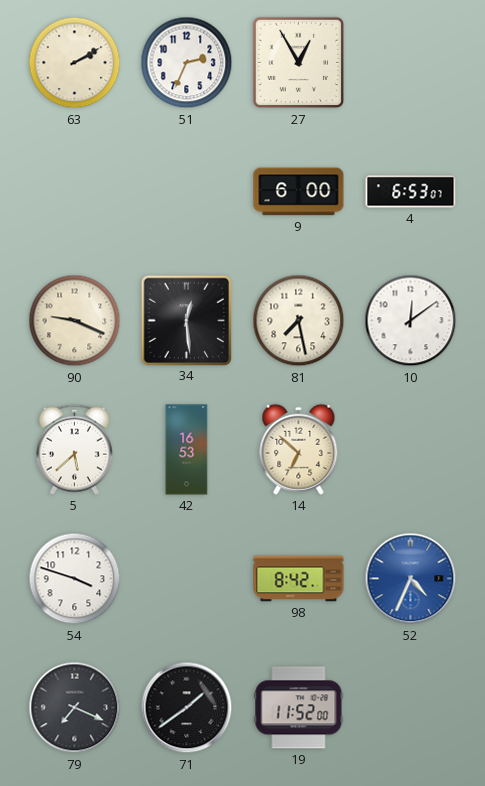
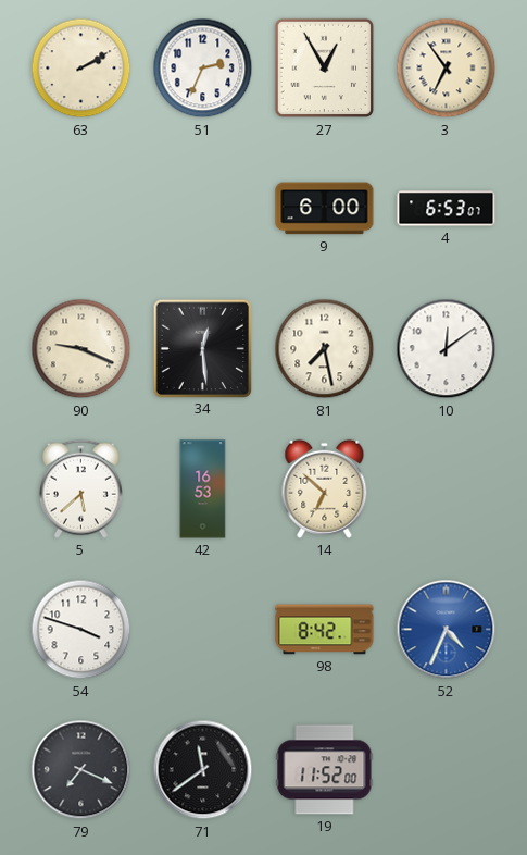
3: none -> 6:54 (447, 69)
71: 1:39 -> 11:39 (203, 770)
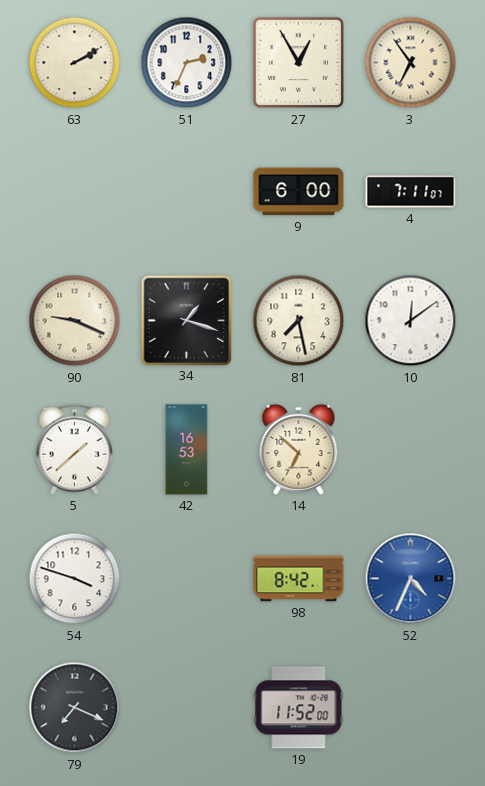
4: 6:53 -> 7:11 (411, 192)
34: 12:29 -> 1:18 (186, 320)
5: 5:38 -> 1:38 (74, 449)
71: 11:39 -> none (203, 770)
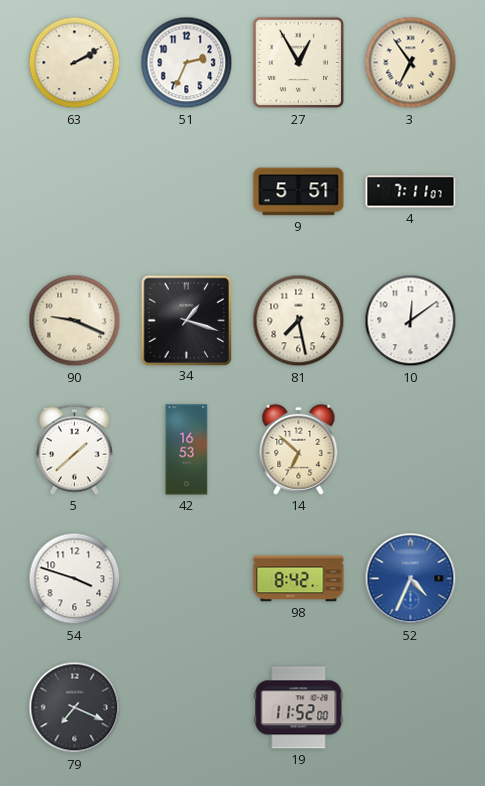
9: 6:00 -> 5:51 (299, 192)
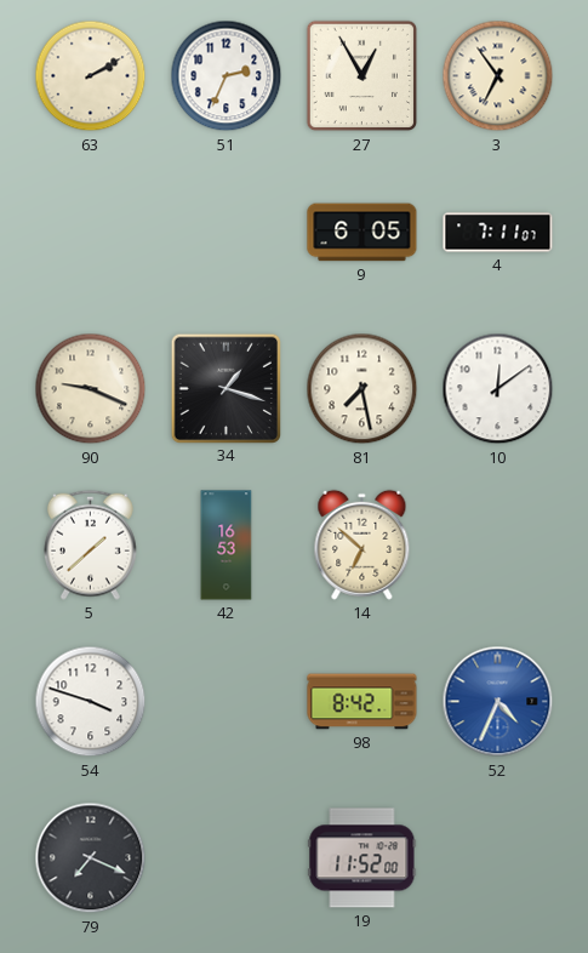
9: 5:51 -> 6:05 (362, 233)
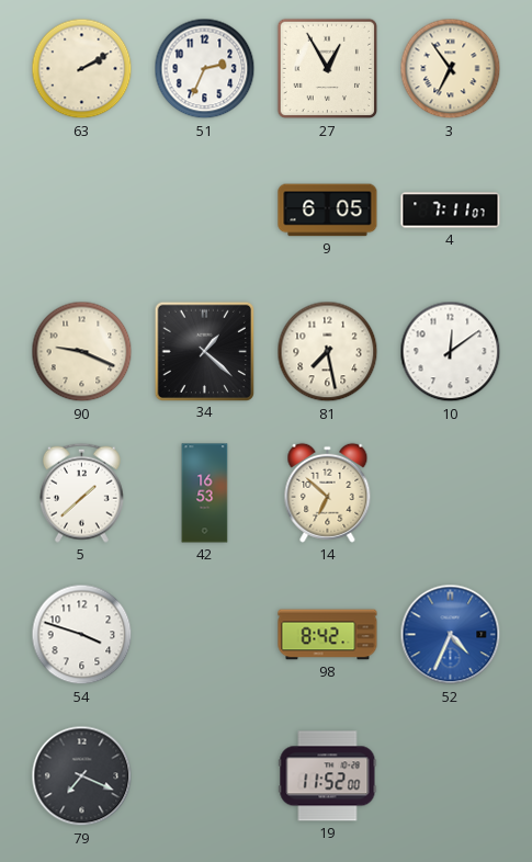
34: 1:18 -> 1:22 (204, 351)
